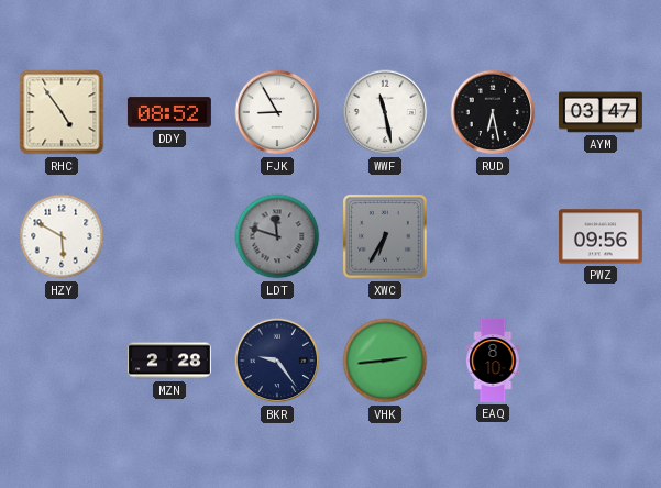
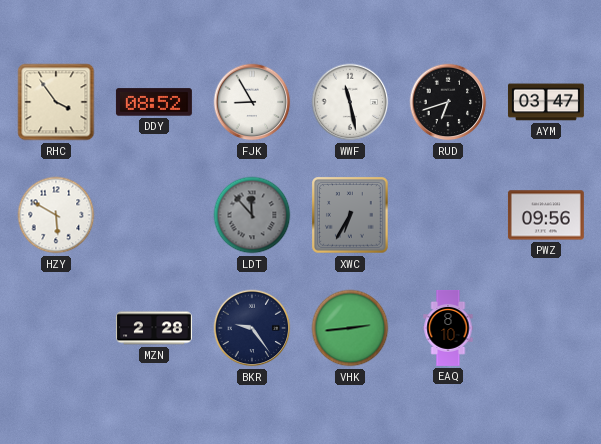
RHC: 4:54 -> 3:54 (56, 102)
RUD: 6:28 -> 6:42 (448, 102)
LDT: 11:48 -> 11:53 (252, 215)
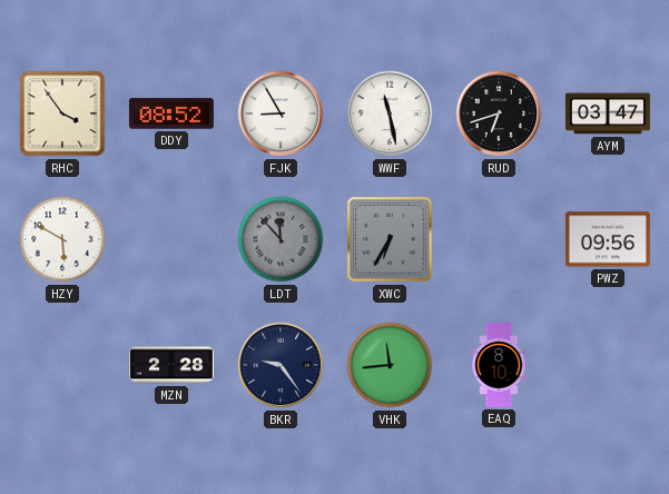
VHK: 2:44 -> 11:44 (390, 365)
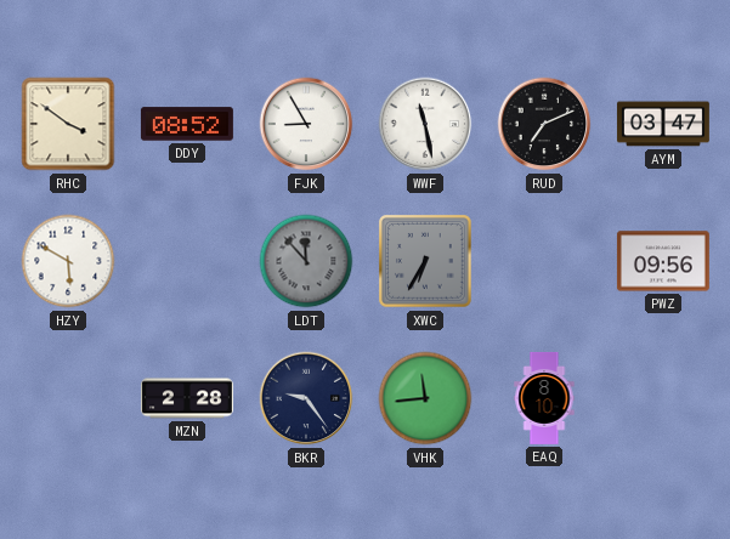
RHC: 3:54 -> 3:51 (68, 124)
RUD: 6:42 -> 7:11 (544, 124)
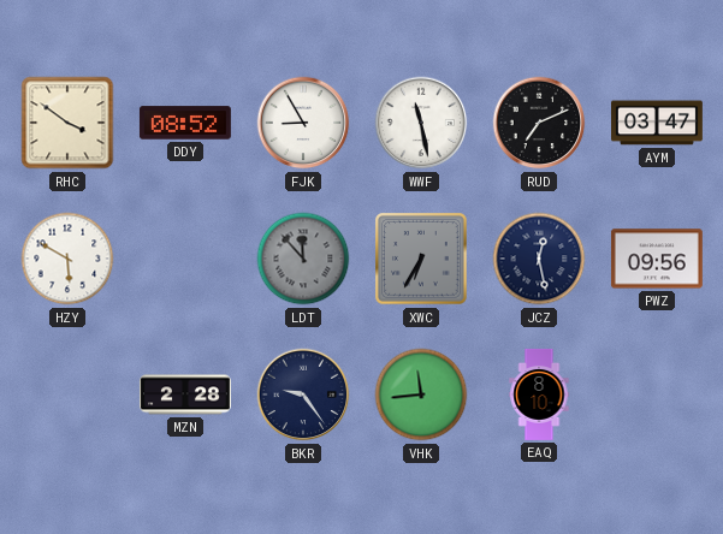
JCZ: none -> 12:28 (539, 259)
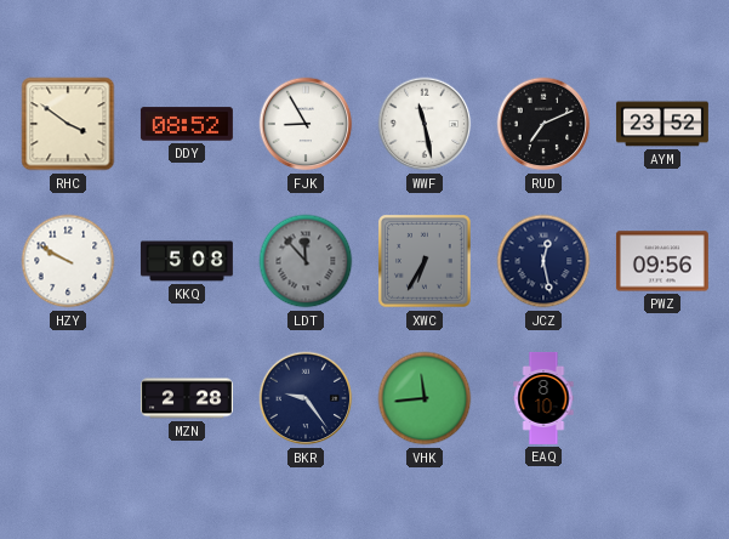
AYM: 03:47 -> 23:52 (662, 124)
HZY: 5:50 -> 9:50 (68, 261)
KKQ: none -> 5:08 (187, 261)
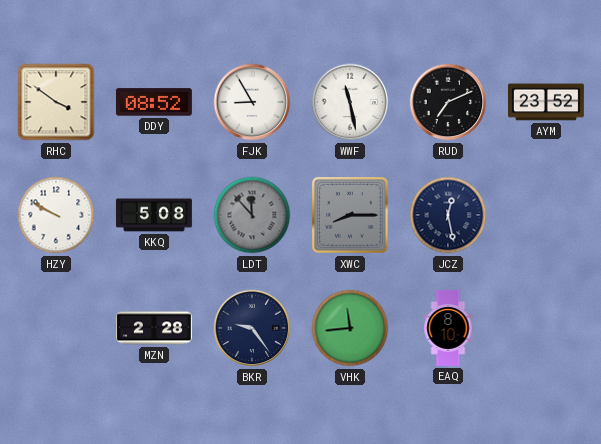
XWC: 6:35 -> 8:15 (351, 216)
PWZ: 09:56 -> none (662, 261)
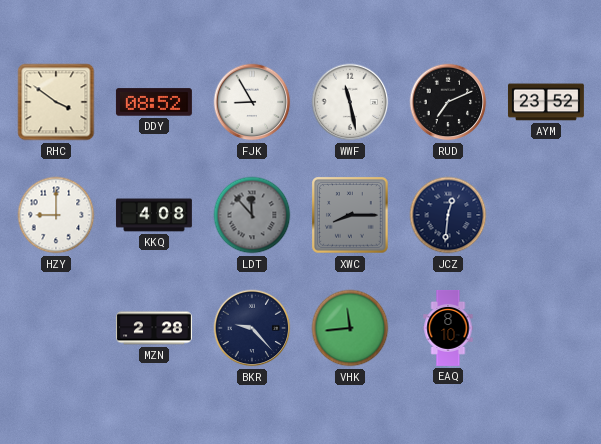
HZY: 9:50 -> 9:00 (56, 215)
KKQ: 5:08 -> 4:08 (154, 215)
JCZ: 12:28 -> 12:31 (448, 215)
BKR: 9:24 -> 9:23 (252, 328)
